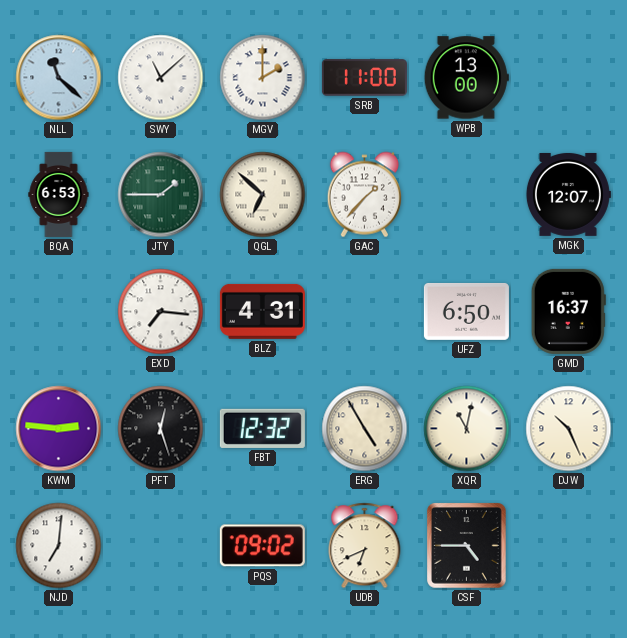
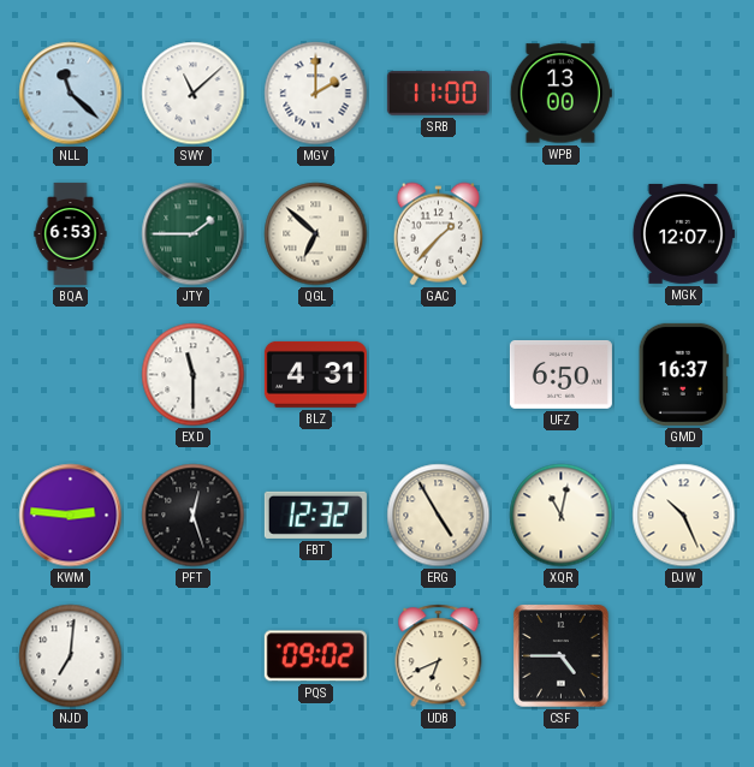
EXD: 7:16 -> 11:30 (194, 375)
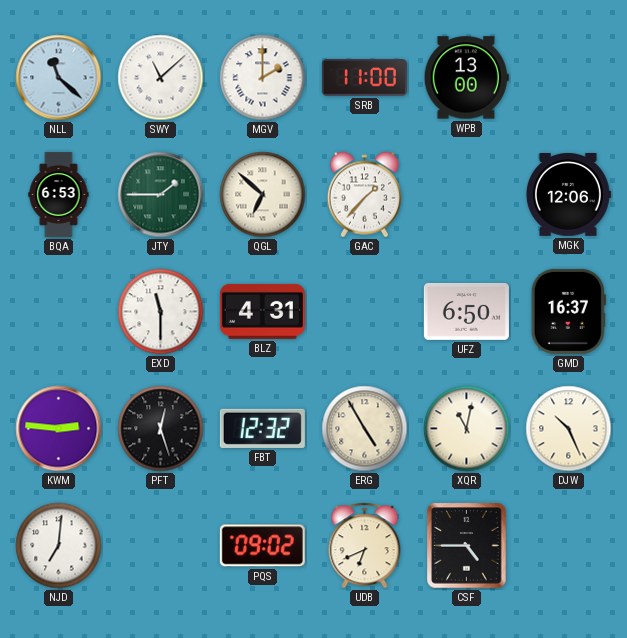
MGK: 12:07 -> 12:06 (568, 194)
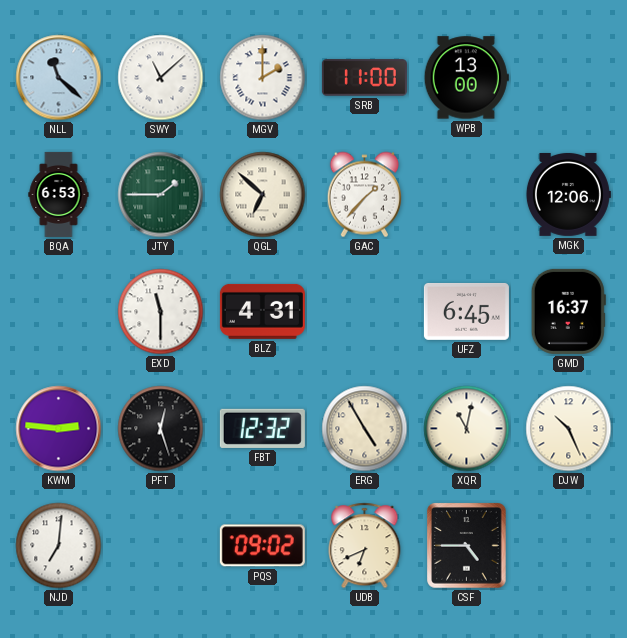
UFZ: 6:50 -> 6:45 (466, 311)
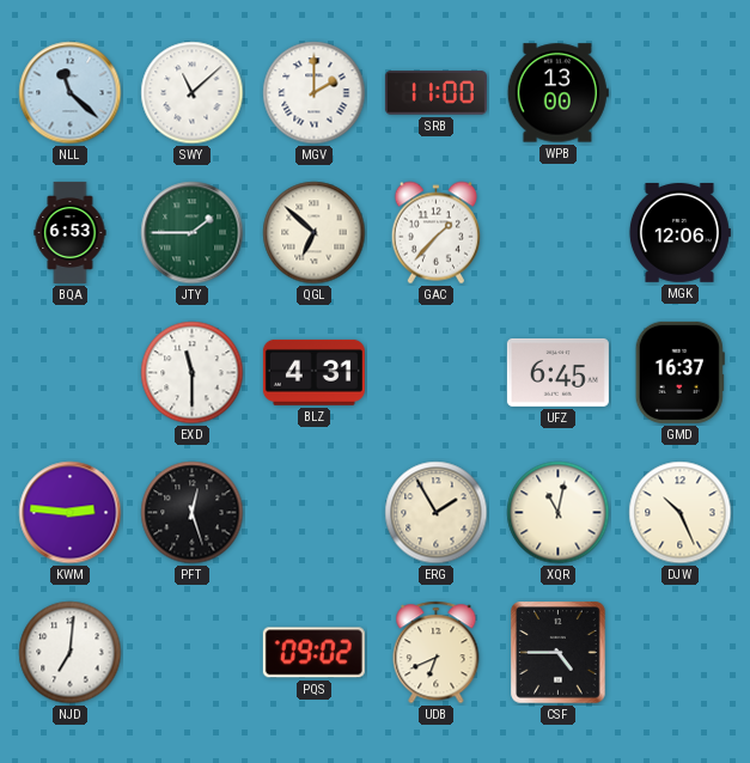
FBT: 12:32 -> none (262, 428)
ERG: 4:55 -> 1:55 (437, 513)
